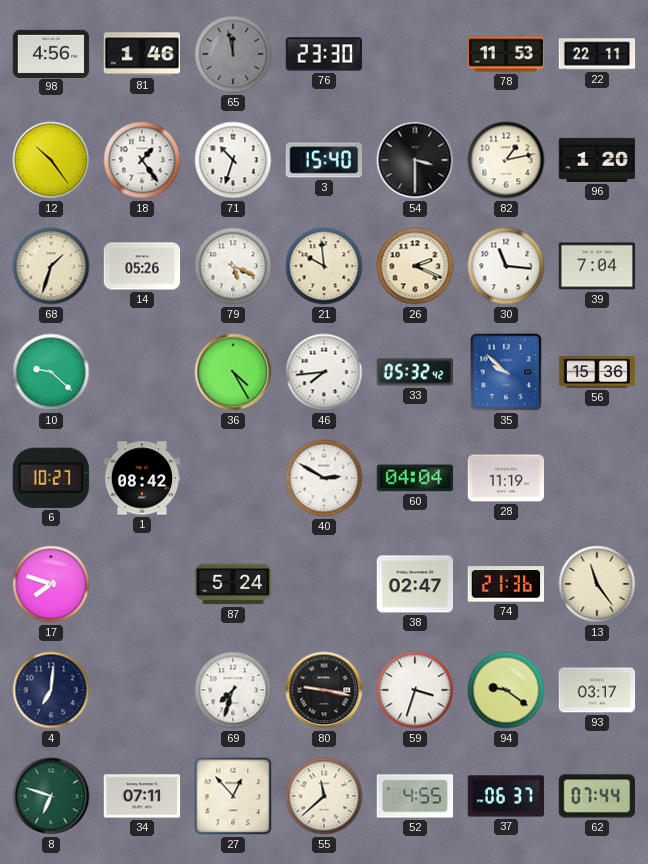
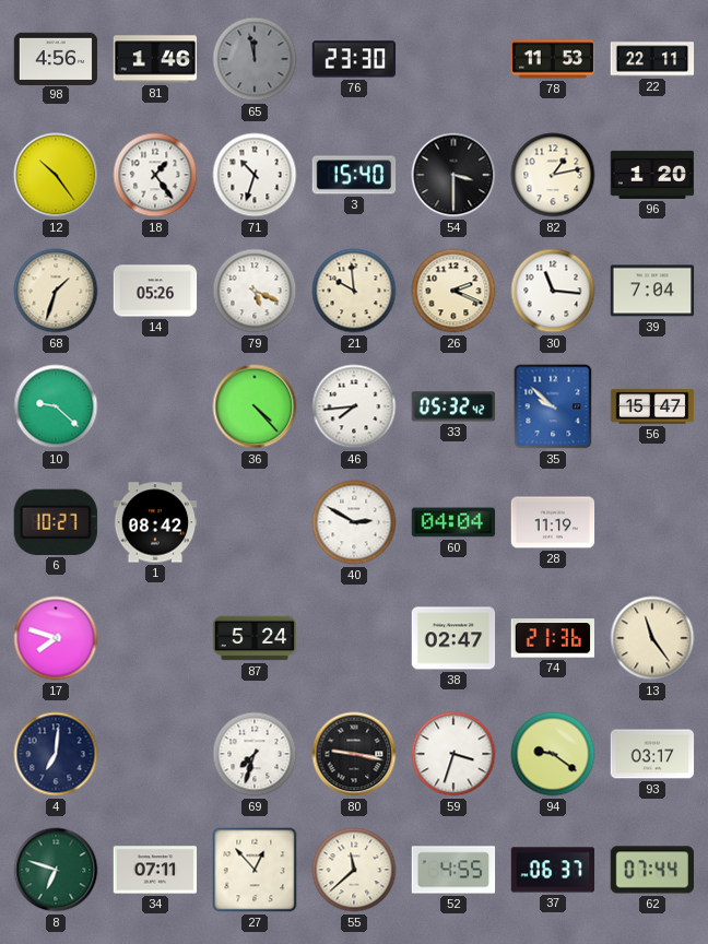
36: 4:25 -> 4:23 (255, 406)
56: 15:36 -> 15:47 (652, 406)
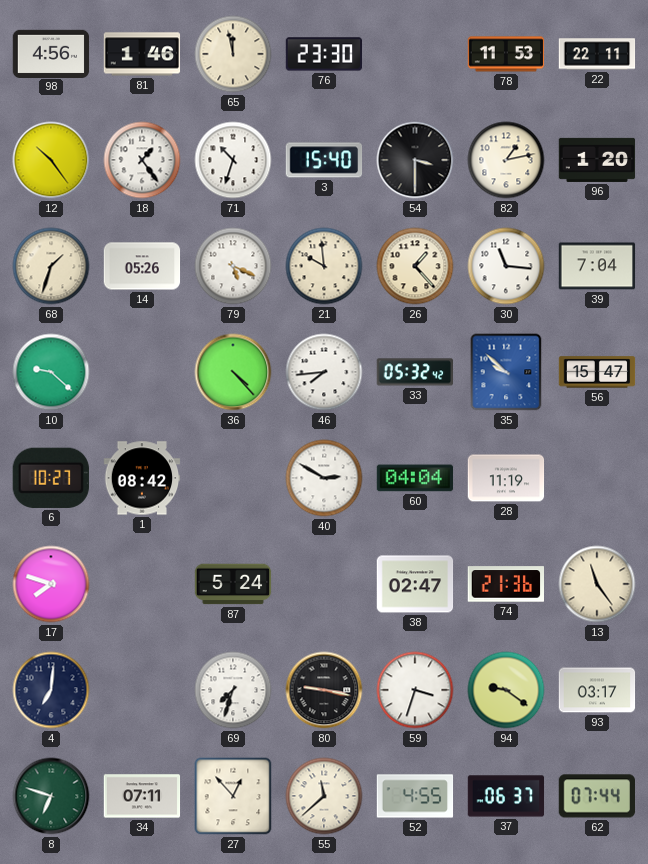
65 dial: grey -> cream (233, 54)
26: 2:19 -> 1:23 (415, 266)
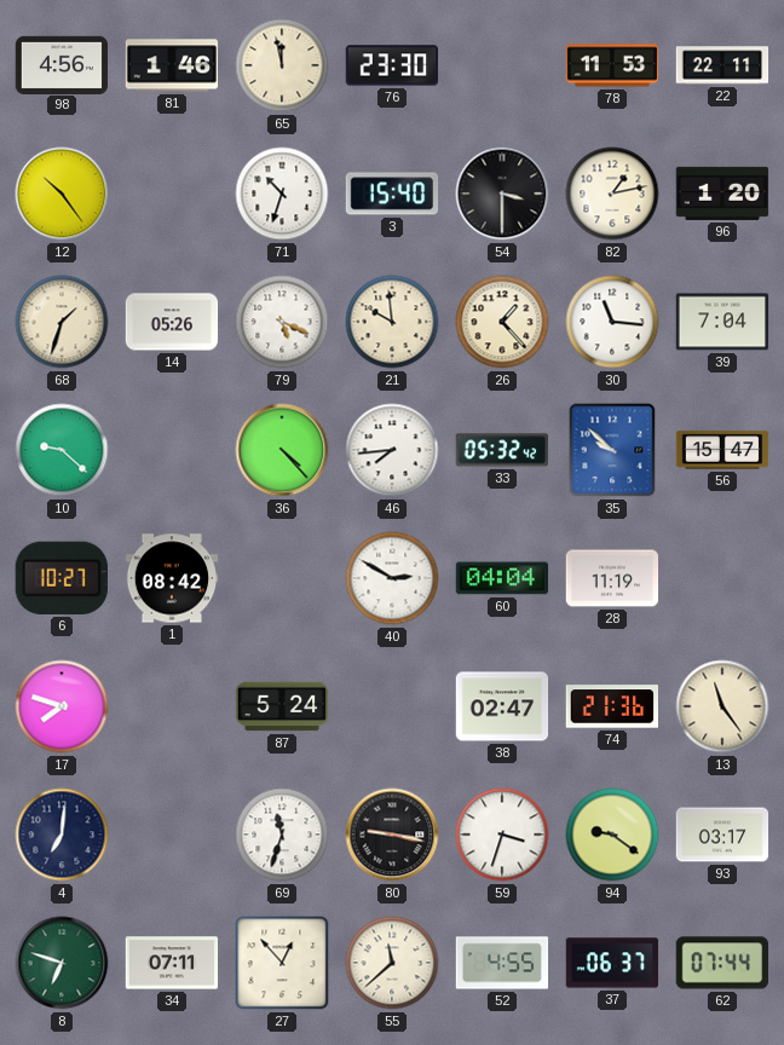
18: 1:24 -> none (142, 160)
69: 7:33 -> 11:33 (282, 835)
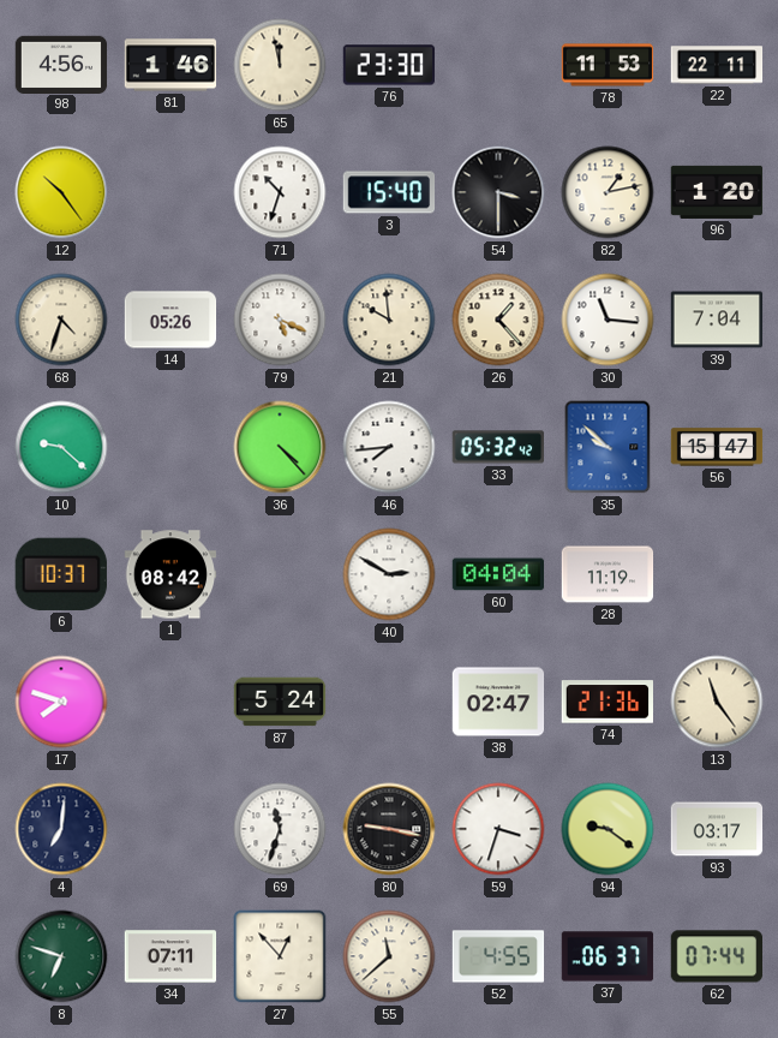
68: 1:33 -> 4:33 (61, 320)
6: 10:27 -> 10:37 (61, 574)
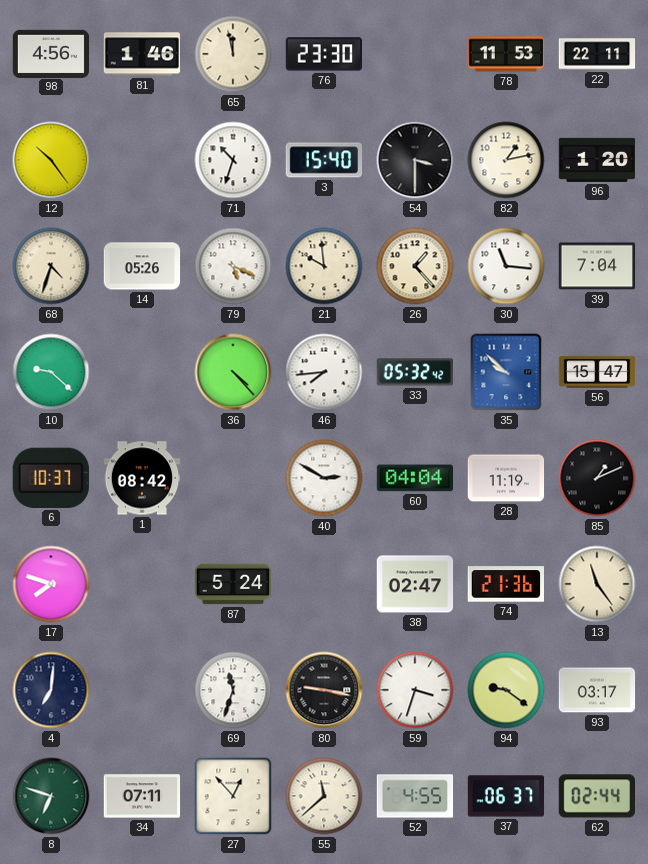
85: none -> 1:11 (597, 478)
62: 07:44 -> 02:44 (596, 796)
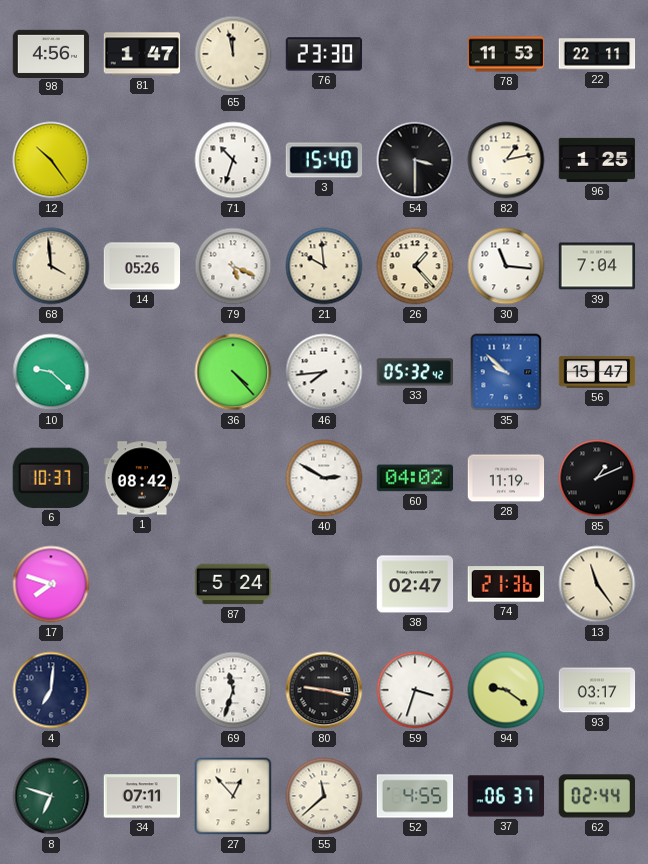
81: 1:46 -> 1:47 (142, 54)
96: 1:20 -> 1:25 (597, 160)
68: 4:33 -> 3:59 (51, 266)
60: 04:04 -> 04:02 (415, 478)
